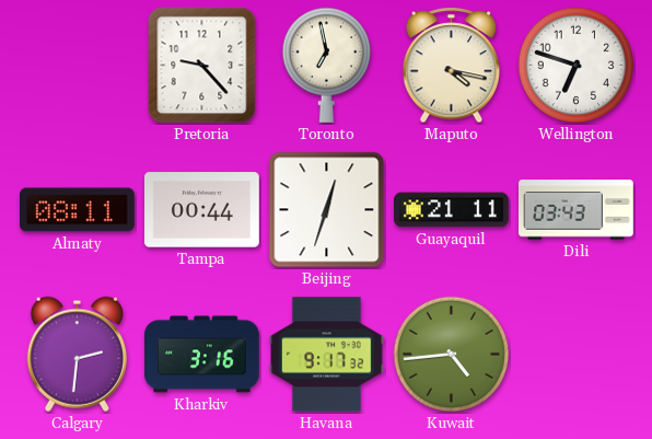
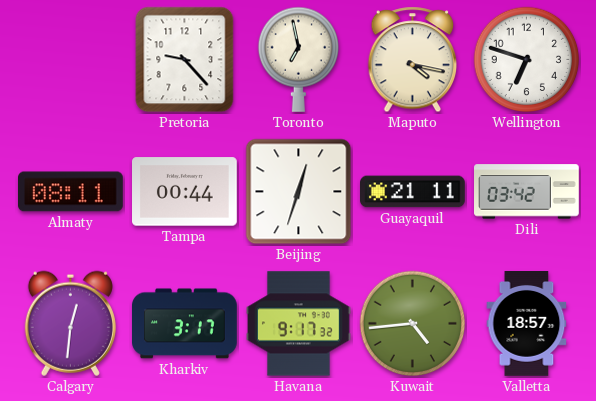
Dili: 03:43 -> 03:42 (527, 192)
Calgary: 2:31 -> 12:31 (70, 323)
Kharkiv: 3:16 -> 3:17 (185, 324)
Valletta: none -> 18:57 (527, 324)
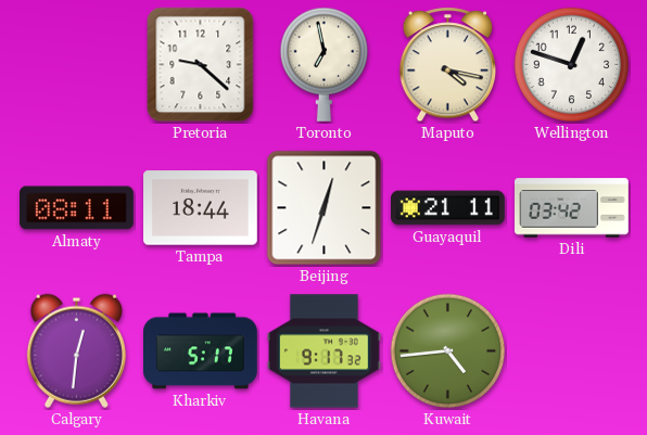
Pretoria: 9:23 -> 9:22 (201, 65)
Wellington: 6:48 -> 12:48 (572, 65)
Tampa: 00:44 -> 18:44 (201, 208)
Kharkiv: 3:17 -> 5:17 (201, 351)
Valletta: 18:57 -> none (527, 324)
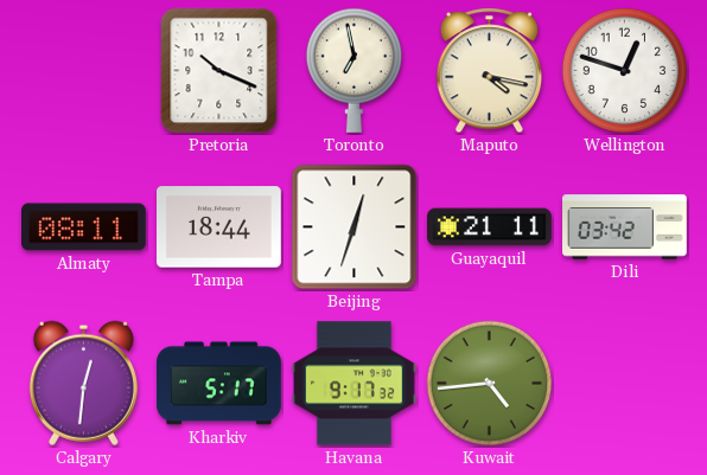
Pretoria: 9:22 -> 10:19 (219, 71)
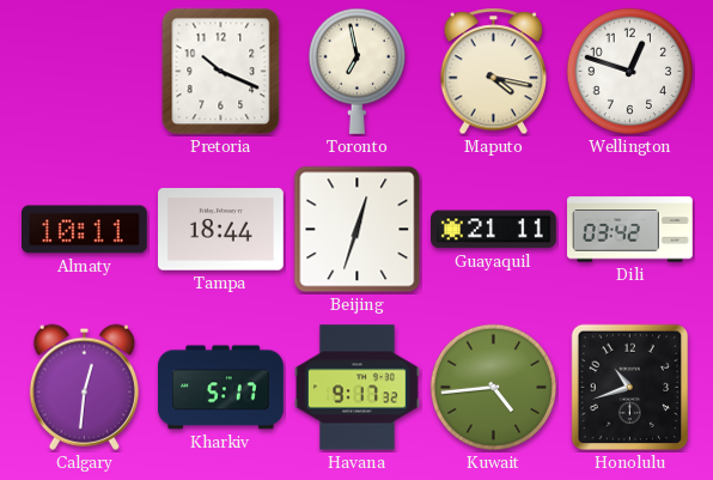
Almaty: 08:11 -> 10:11 (85, 230)
Honolulu: none -> 10:42 (630, 388)
